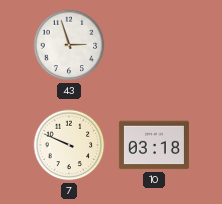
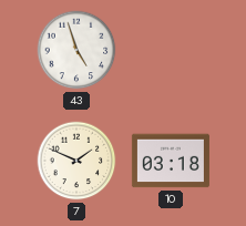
43: 2:57 -> 4:57 (76, 50)
7: 9:49 -> 1:49 (76, 161)
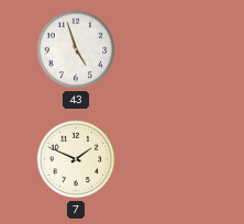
10: 03:18 -> none (171, 161)
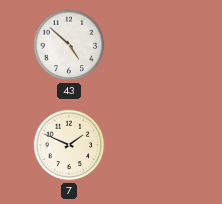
43: 4:57 -> 4:52 (69, 45)
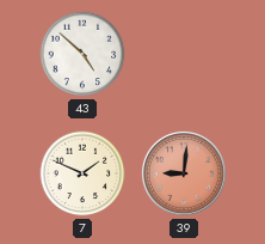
39: none -> 9:01 (184, 173)
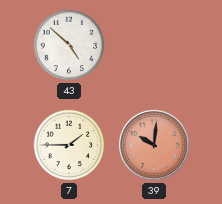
7: 1:49 -> 1:45 (69, 145)
39: 9:01 -> 10:01 (154, 145)
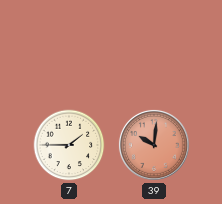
43: 4:52 -> none (69, 45)
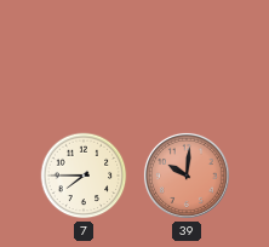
7: 1:45 -> 7:45 (84, 176)
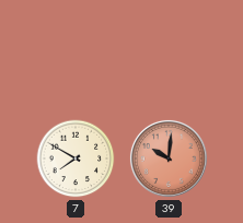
7: 7:45 -> 7:50 (76, 159)
